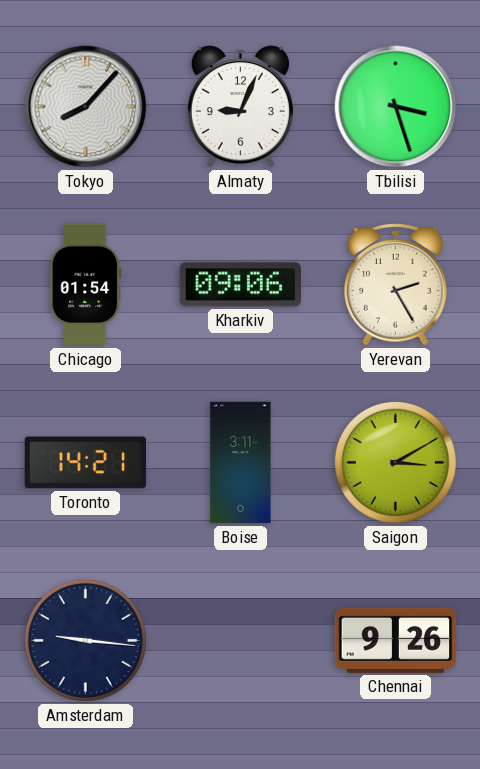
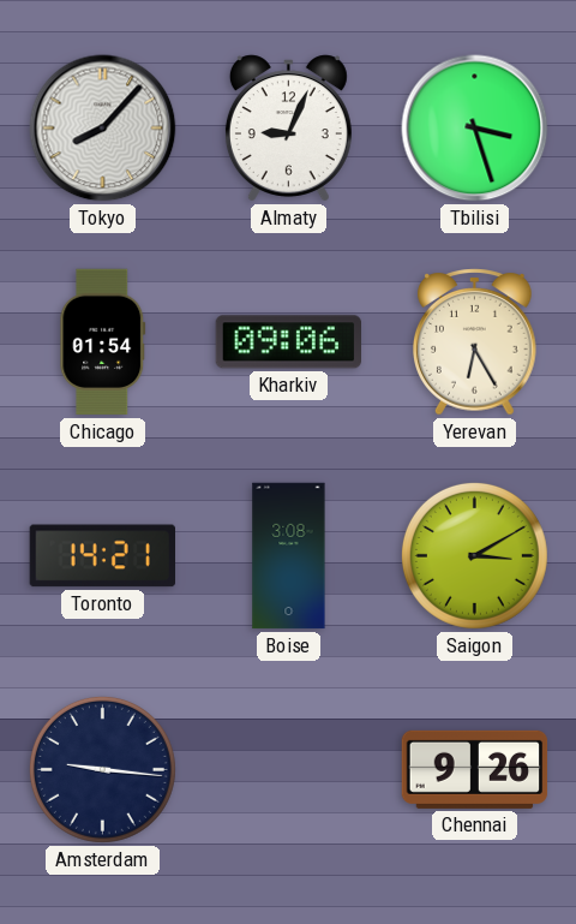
Yerevan: 2:25 -> 6:25 (475, 342)
Boise: 3:11 -> 3:08 (289, 556)
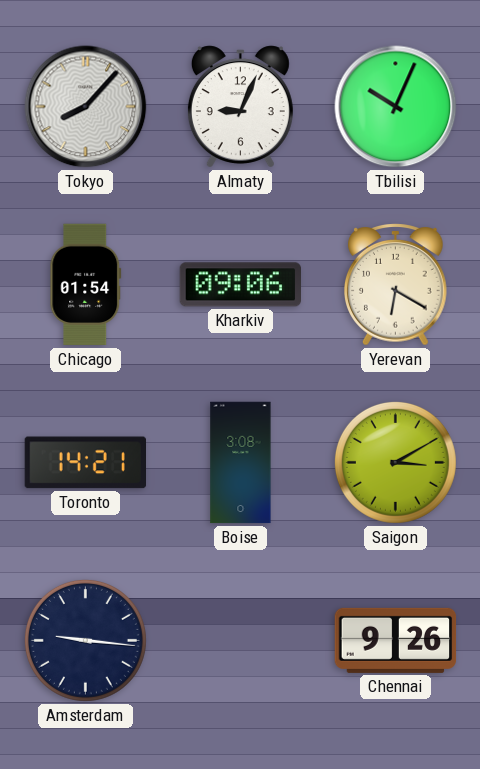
Tbilisi: 3:27 -> 10:04 (396, 107)
Yerevan: 6:25 -> 6:20 (396, 285)
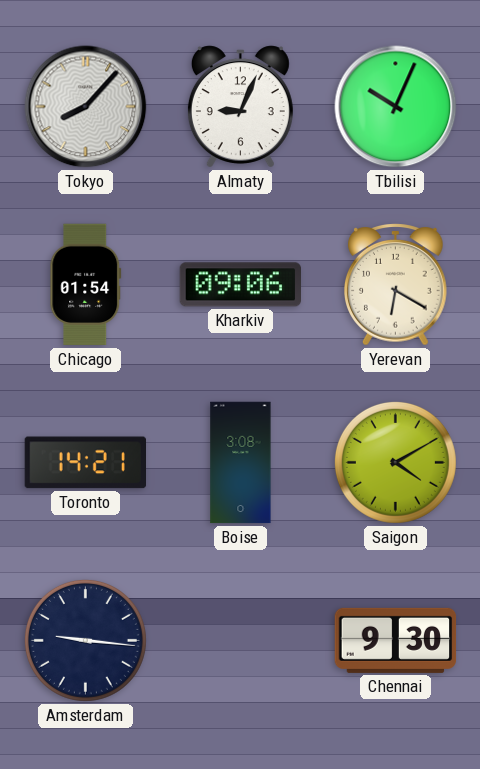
Saigon: 3:10 -> 4:10 (395, 462)
Chennai: 9:26 -> 9:30 (396, 640)
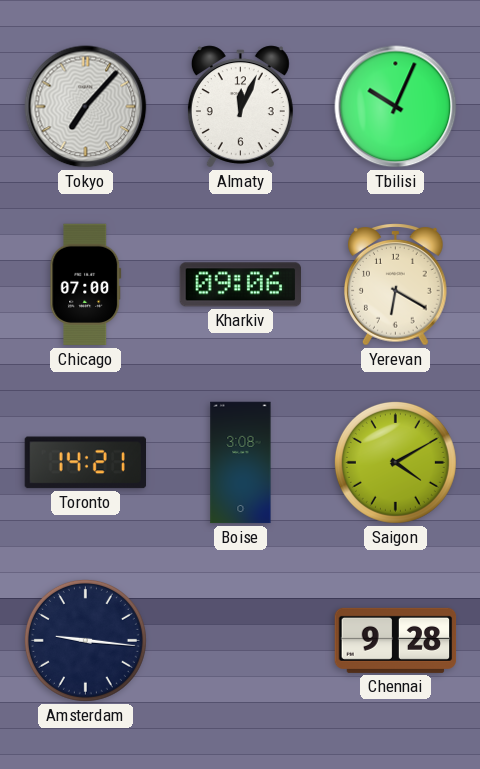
Tokyo: 8:07 -> 7:07 (86, 107)
Almaty: 9:04 -> 12:04 (240, 107)
Chicago: 01:54 -> 07:00 (86, 285)
Chennai: 9:30 -> 9:28 (396, 640)
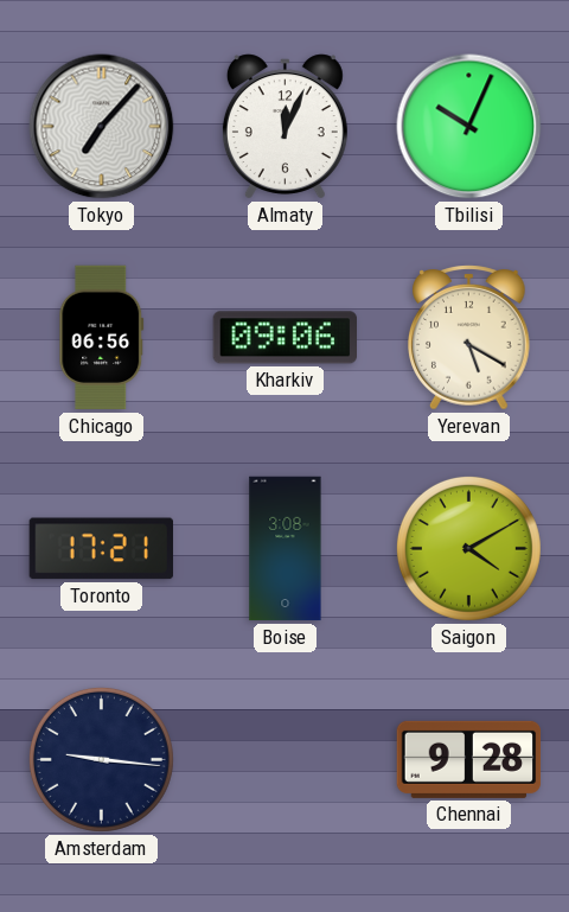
Chicago: 07:00 -> 06:56 (102, 338)
Yerevan: 6:20 -> 5:20 (469, 338)
Toronto: 14:21 -> 17:21 (101, 549)
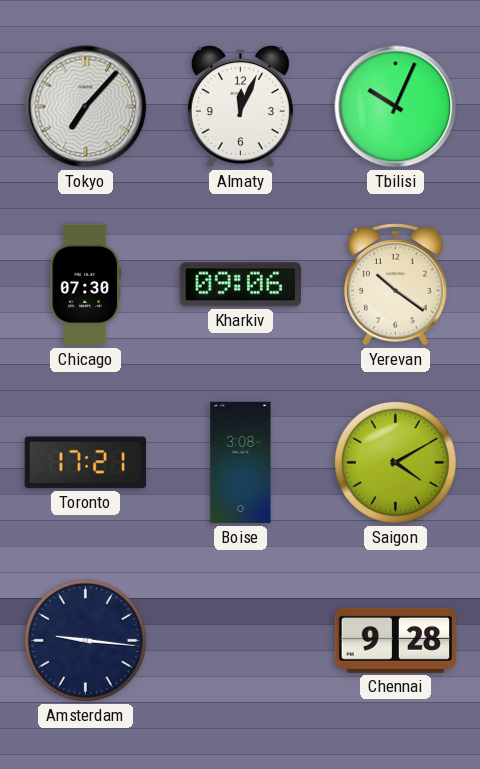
Chicago: 06:56 -> 07:30 (86, 285)
Yerevan: 5:20 -> 10:21 (396, 285)
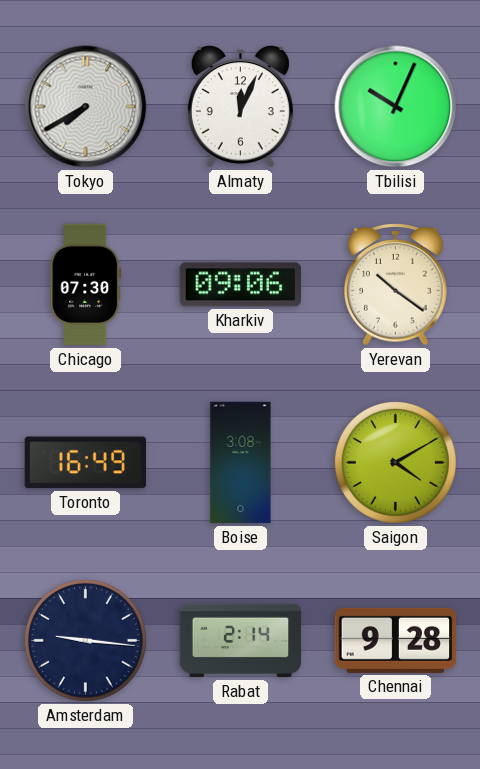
Tokyo: 7:07 -> 7:40 (86, 107)
Toronto: 17:21 -> 16:49 (85, 463)
Rabat: none -> 2:14 (241, 641)
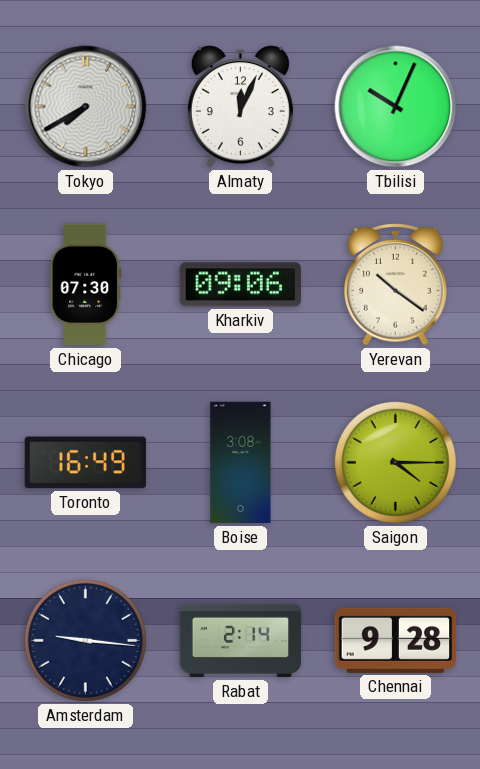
Saigon: 4:10 -> 4:15 (395, 462)
